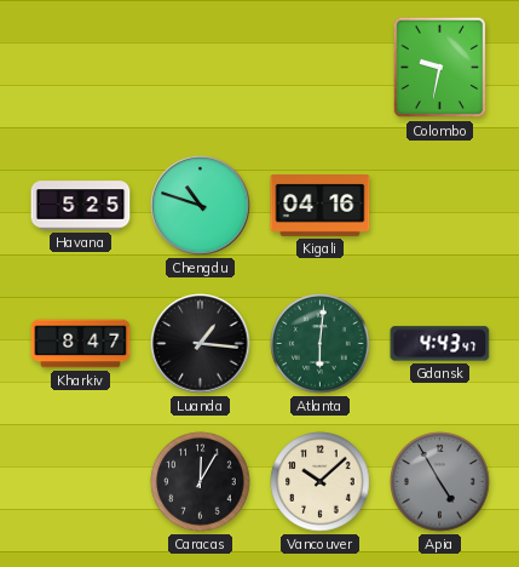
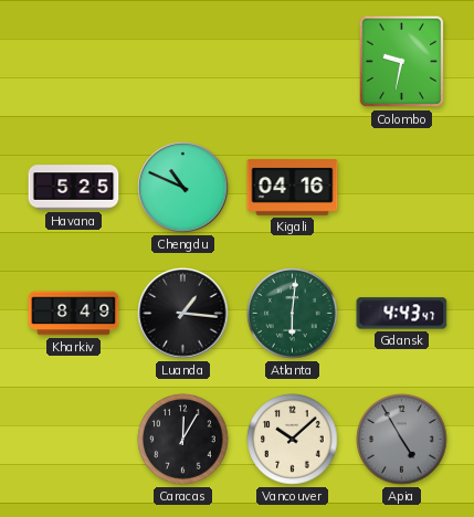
Chengdu: 10:48 -> 10:49 (183, 188)
Kharkiv: 8:47 -> 8:49 (74, 314)
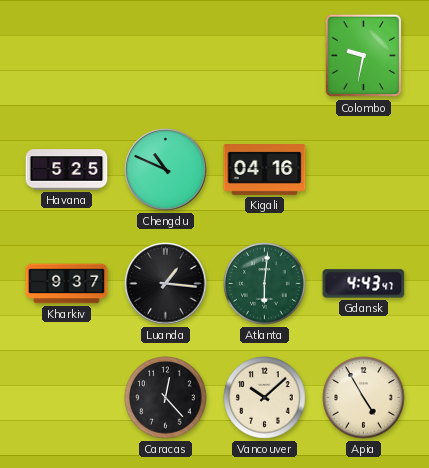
Kharkiv: 8:49 -> 9:37 (67, 284)
Caracas: 12:05 -> 12:23 (166, 398)
Apia dial: grey -> cream (364, 398)
